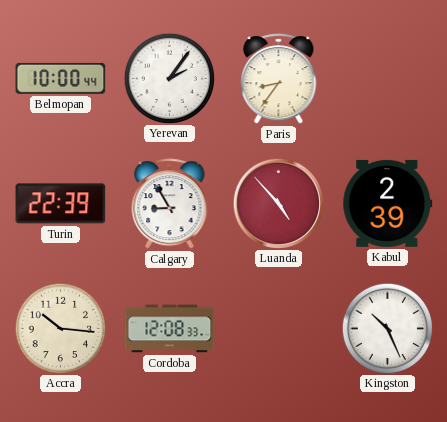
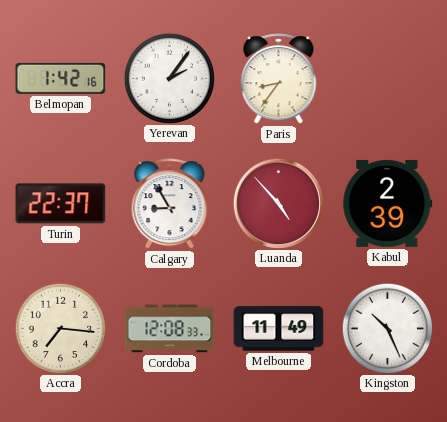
Belmopan: 10:00 -> 1:42 (61, 78)
Turin: 22:39 -> 22:37 (61, 204)
Accra: 10:16 -> 7:16 (60, 328)
Melbourne: none -> 11:49 (279, 329)
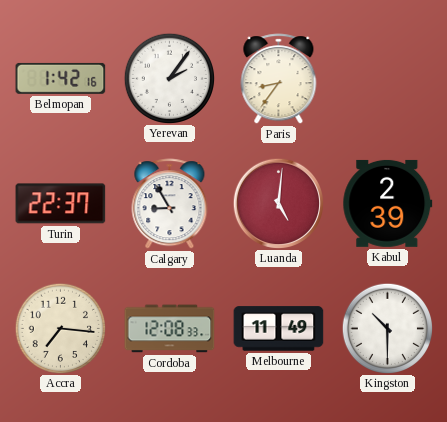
Luanda: 4:53 -> 5:01 (278, 203)
Kingston: 10:26 -> 10:30 (387, 328)
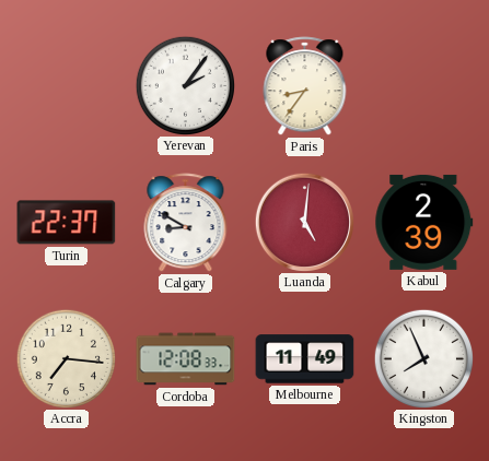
Belmopan: 1:42 -> none (61, 78)
Calgary: 8:55 -> 8:50 (186, 223)
Kingston: 10:30 -> 7:56 (423, 358)
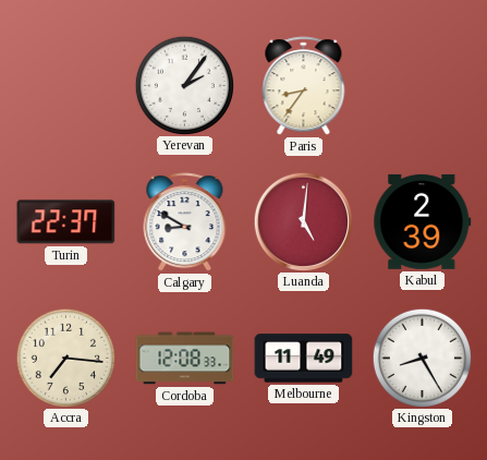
Kingston: 7:56 -> 8:25 (422, 358)
